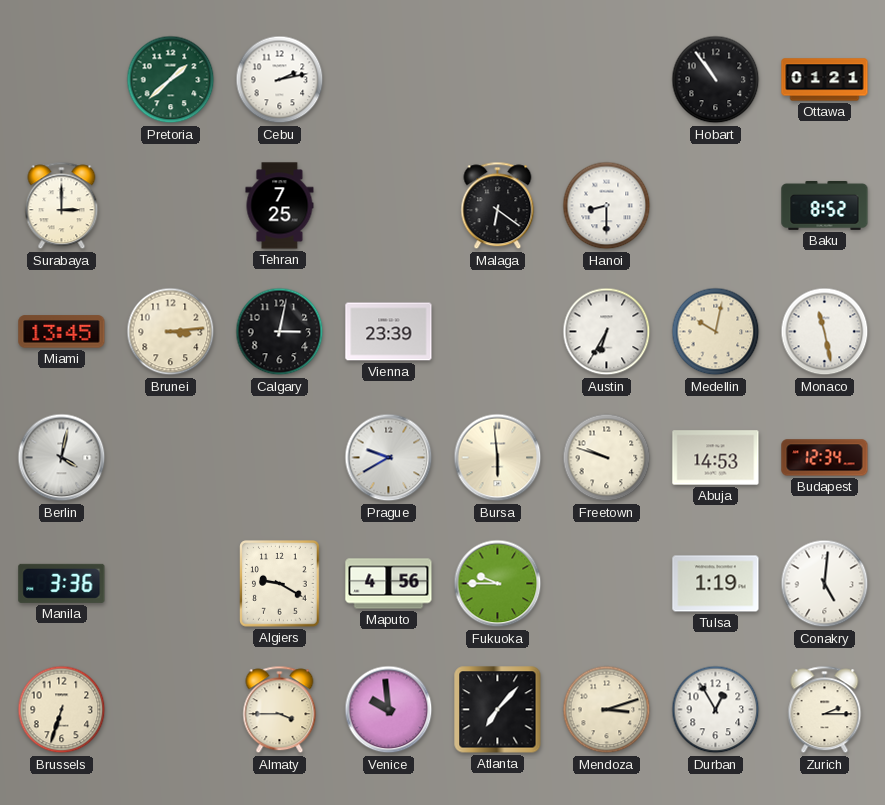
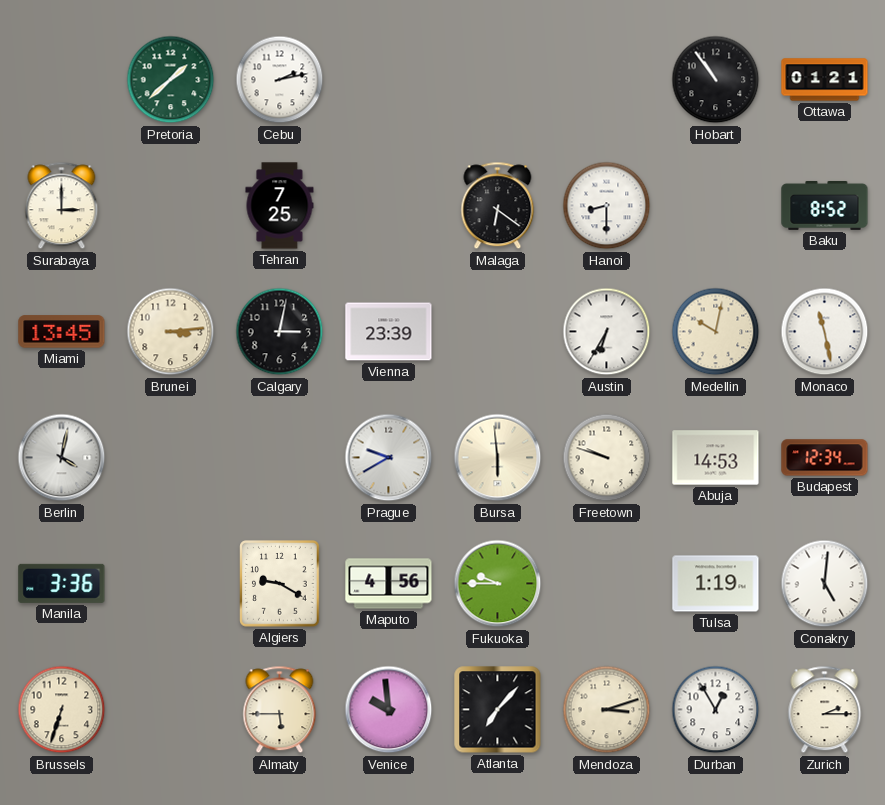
Almaty: 3:45 -> 5:45 (280, 710)
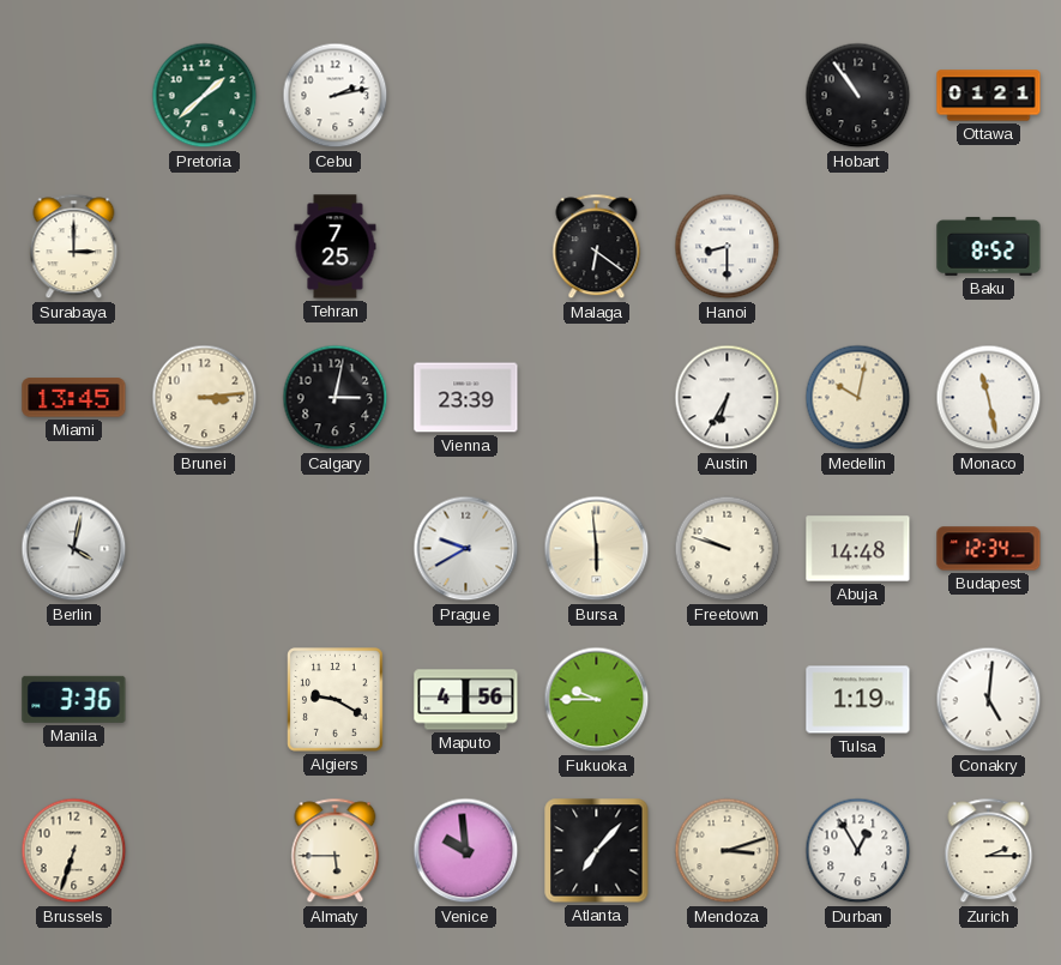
Abuja: 14:53 -> 14:48 (858, 549)
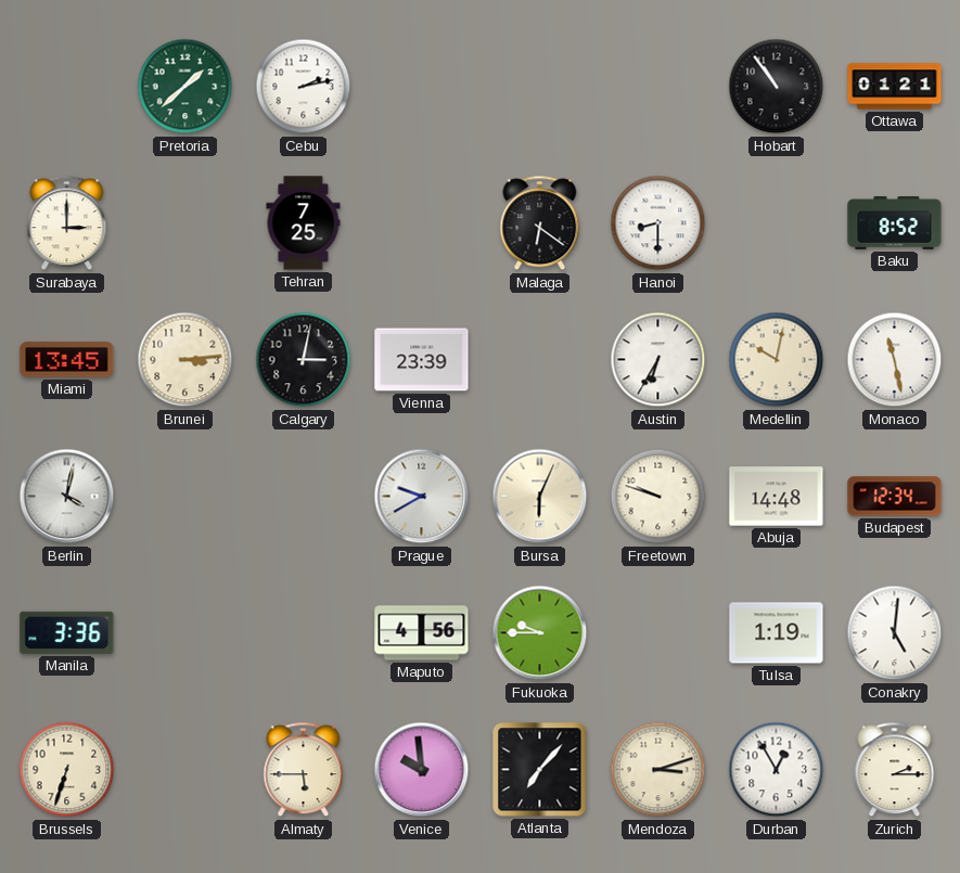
Bursa: 5:59 -> 6:04 (540, 497)
Algiers: 9:20 -> none (336, 700)
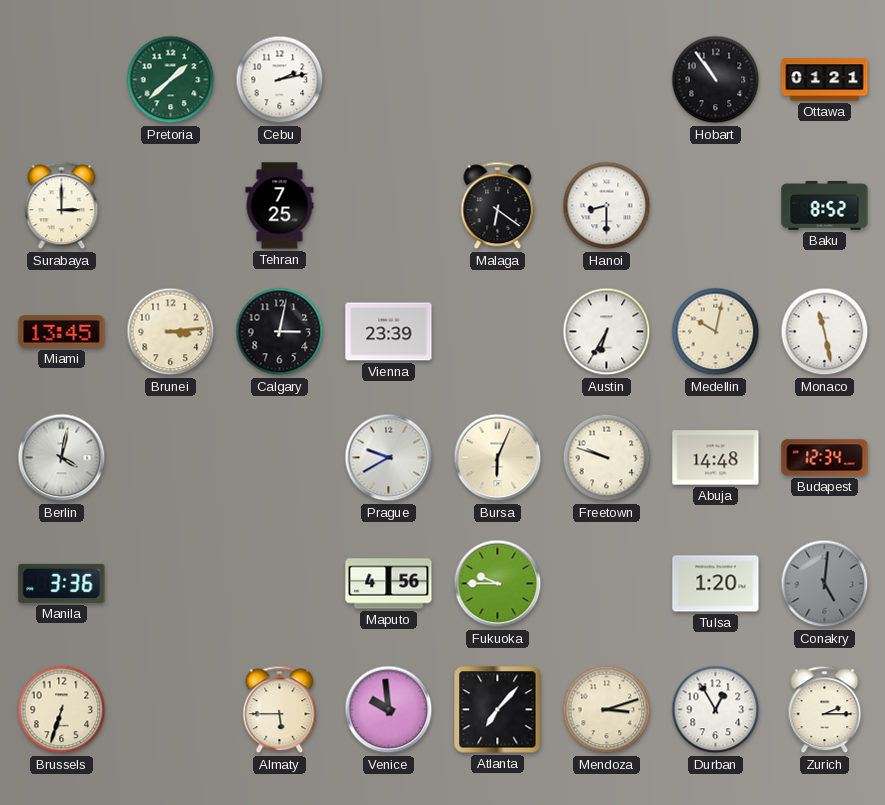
Tulsa: 1:19 -> 1:20 (716, 584)
Conakry dial: white -> grey (825, 584)
